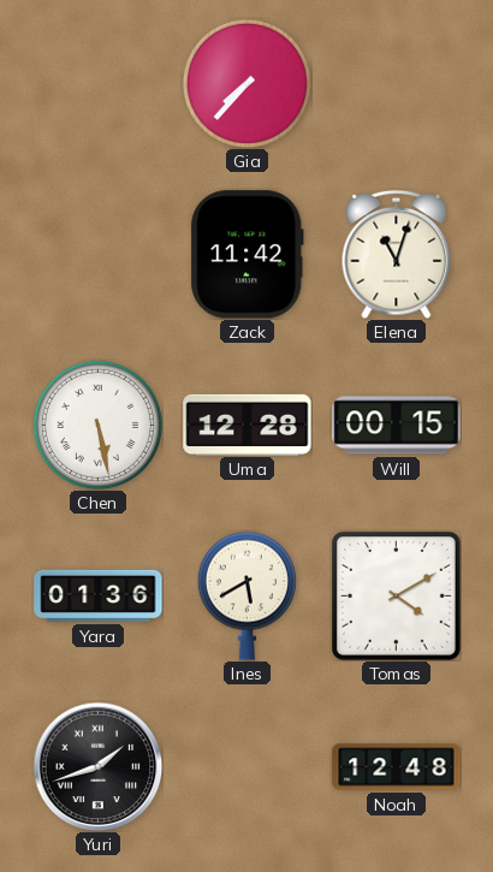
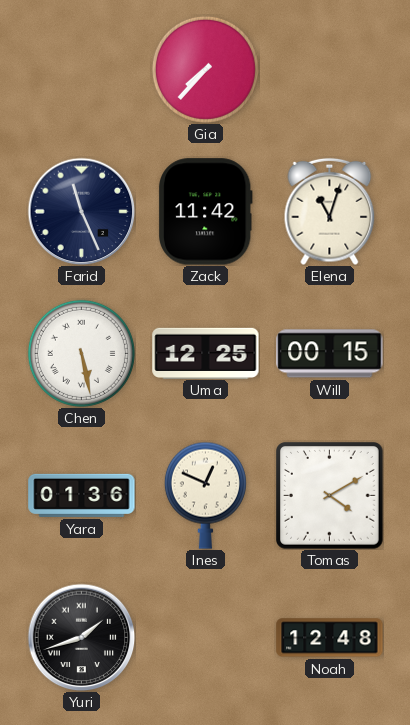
Farid: none -> 11:26 (81, 211)
Uma: 12:28 -> 12:25 (206, 353)
Ines: 5:40 -> 12:49 (205, 495)
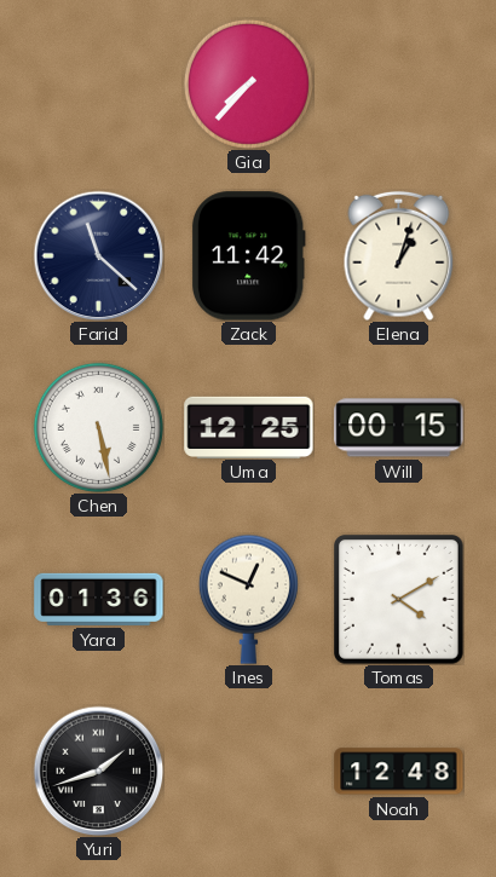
Farid: 11:26 -> 11:22 (98, 255)
Elena: 11:03 -> 1:03 (399, 255)
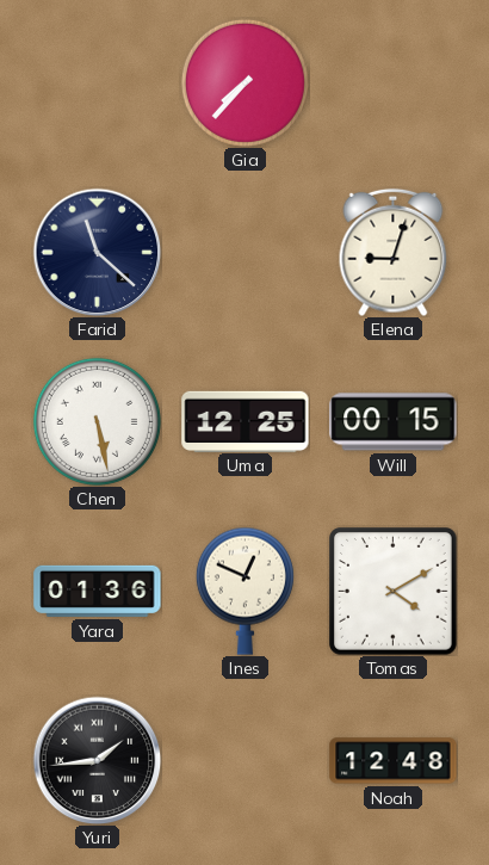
Zack: 11:42 -> none (248, 256)
Elena: 1:03 -> 9:03 (394, 252)
Yuri: 1:42 -> 1:44 (97, 760)
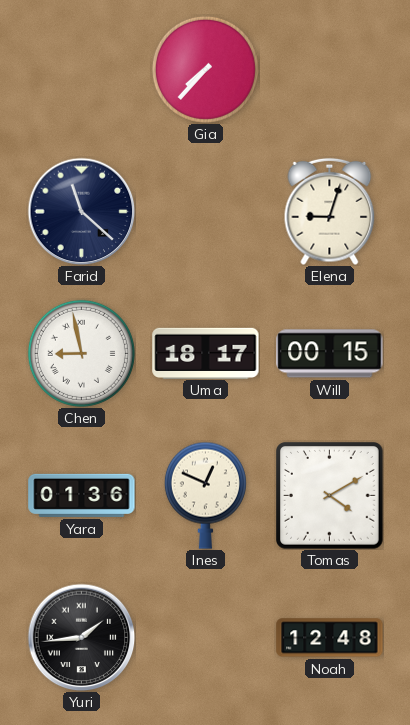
Chen: 5:28 -> 8:58 (81, 353)
Uma: 12:25 -> 18:17 (206, 353)
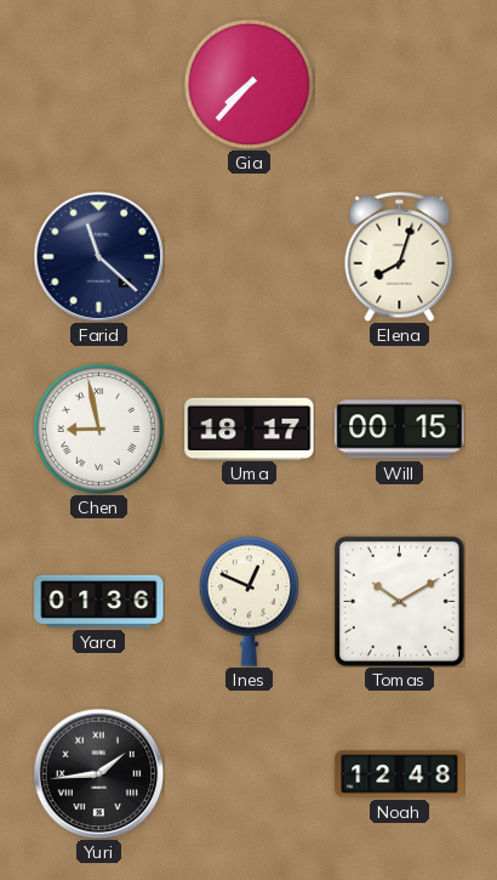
Elena: 9:03 -> 8:03 (400, 256)
Tomas: 4:10 -> 10:10 (400, 602)
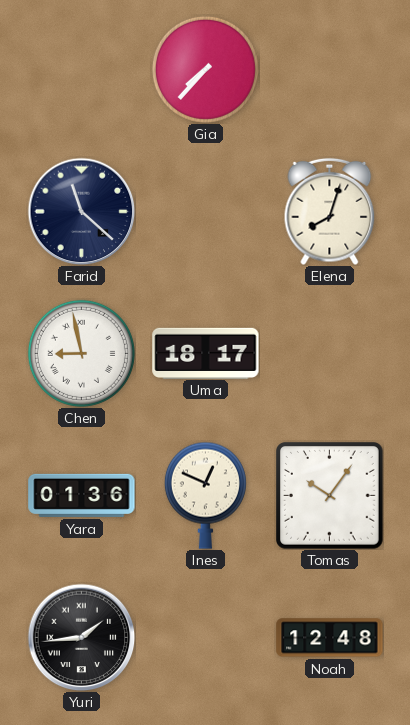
Will: 00:15 -> none (400, 430)
Tomas: 10:10 -> 10:06 (330, 496)
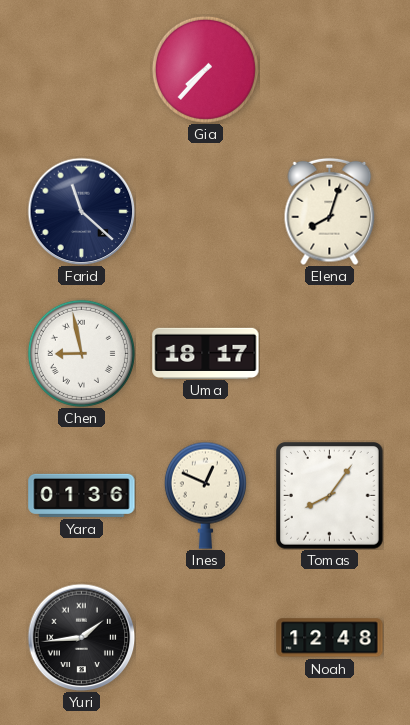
Tomas: 10:06 -> 8:06 (330, 496)
